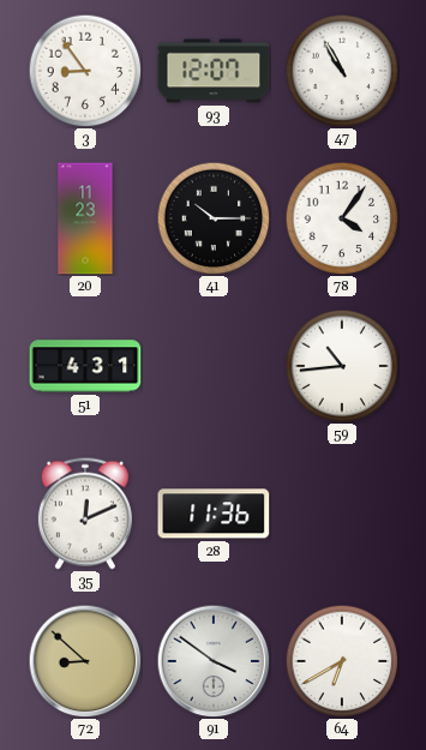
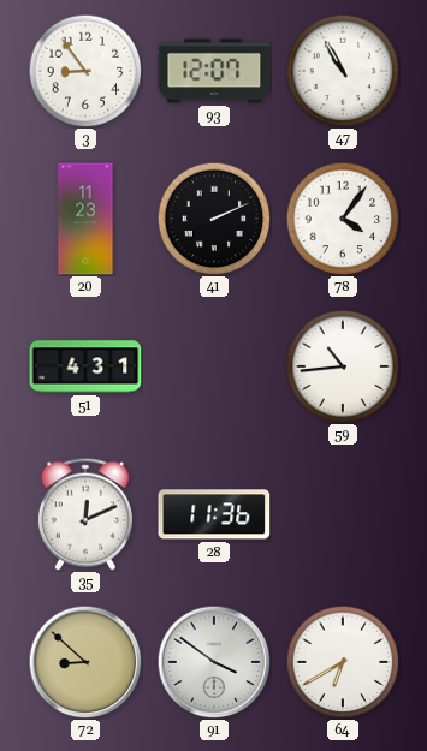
41: 10:15 -> 2:11 (214, 219)
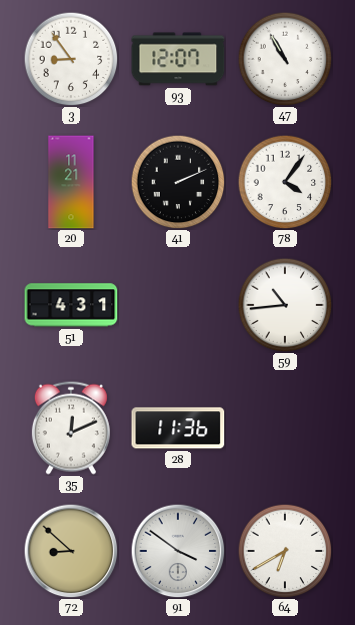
20: 11:23 -> 11:21 (71, 182)
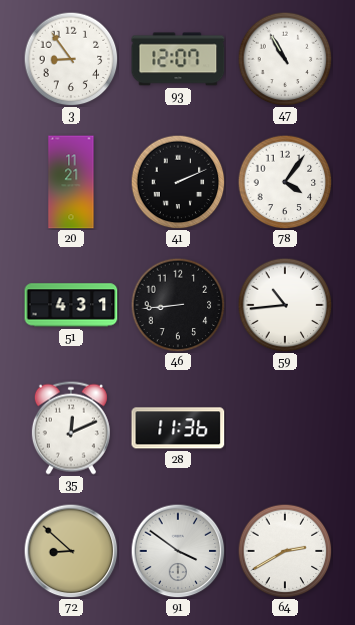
46: none -> 8:44 (178, 305)
64: 6:40 -> 2:40 (285, 551)
